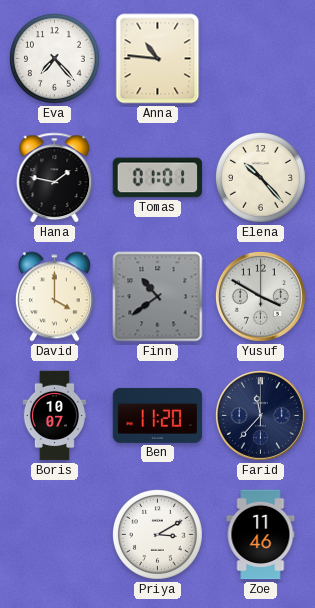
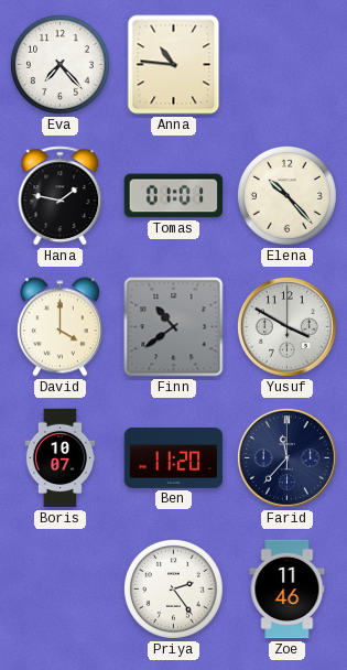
Priya: 3:10 -> 2:24 (174, 590)
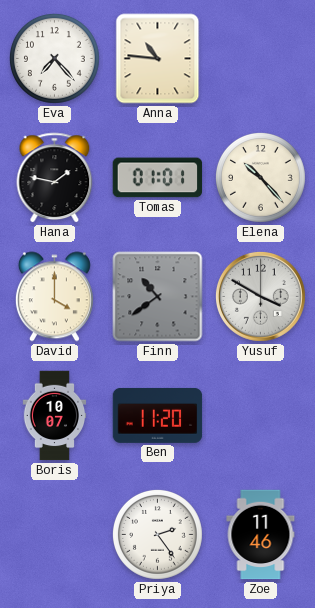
Farid: 11:37 -> none (286, 457)
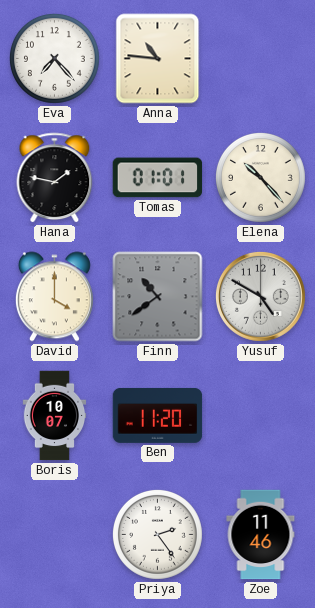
Yusuf: 3:50 -> 4:50 (260, 296)
